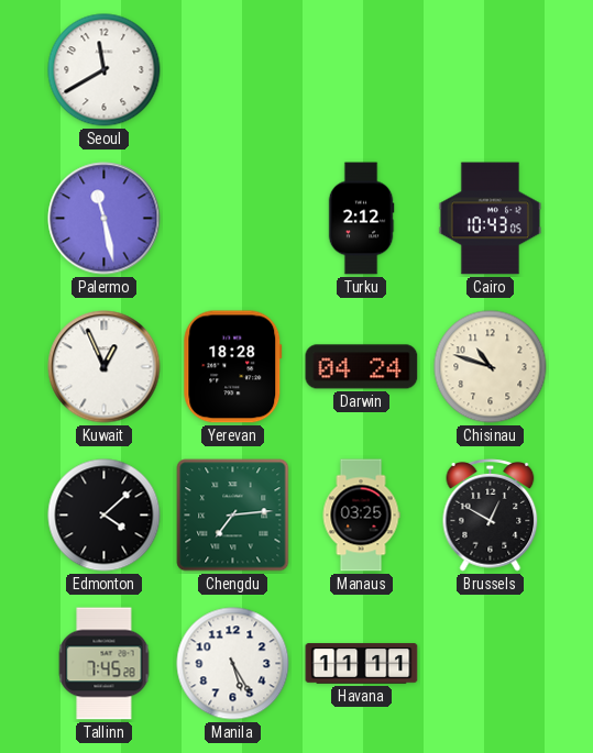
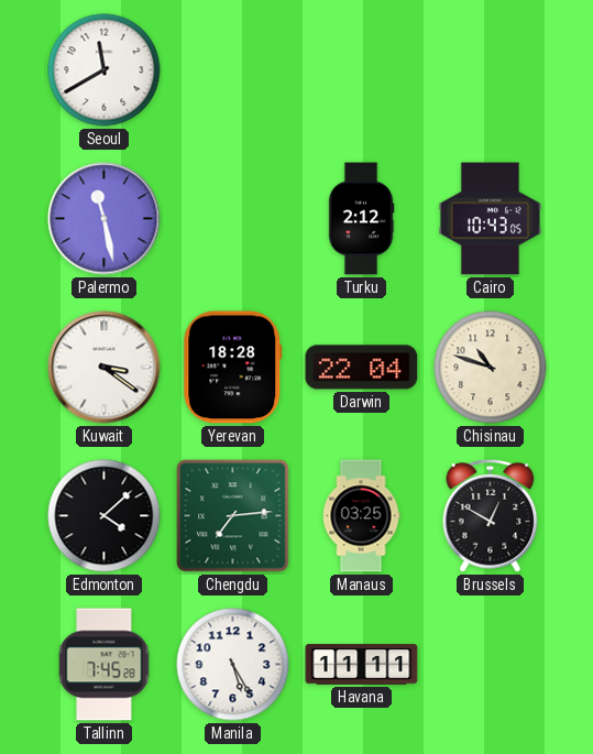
Kuwait: 12:56 -> 3:21 (105, 368)
Darwin: 04:24 -> 22:04 (362, 368)
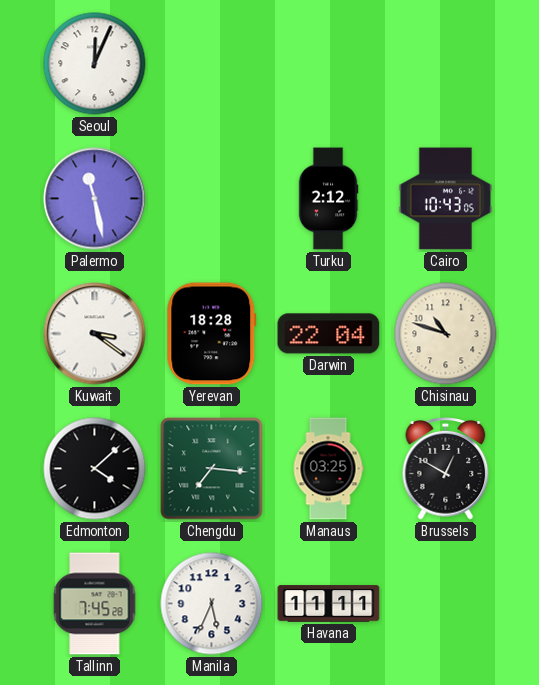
Seoul: 11:40 -> 12:04 (95, 64)
Chengdu: 7:14 -> 7:16 (212, 469)
Manila: 5:25 -> 5:34 (212, 604)
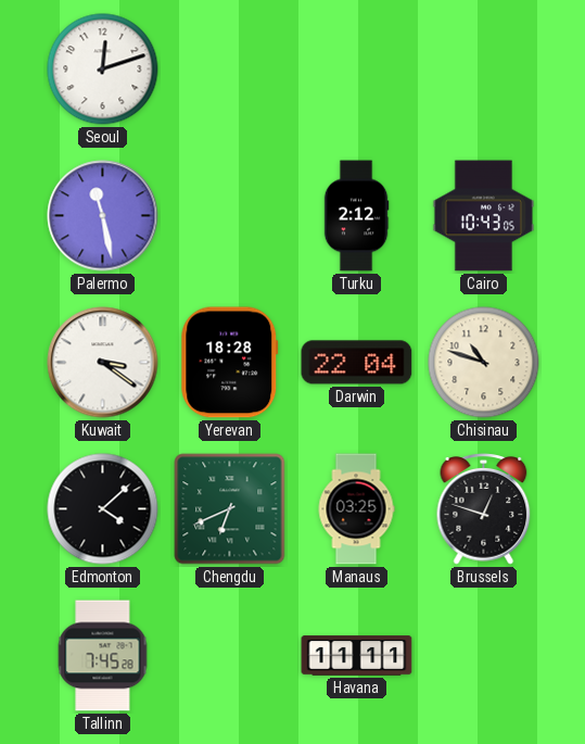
Seoul: 12:04 -> 12:12 (103, 70)
Chengdu: 7:16 -> 6:41 (230, 509)
Brussels: 12:50 -> 12:48 (484, 509)
Manila: 5:34 -> none (212, 604)
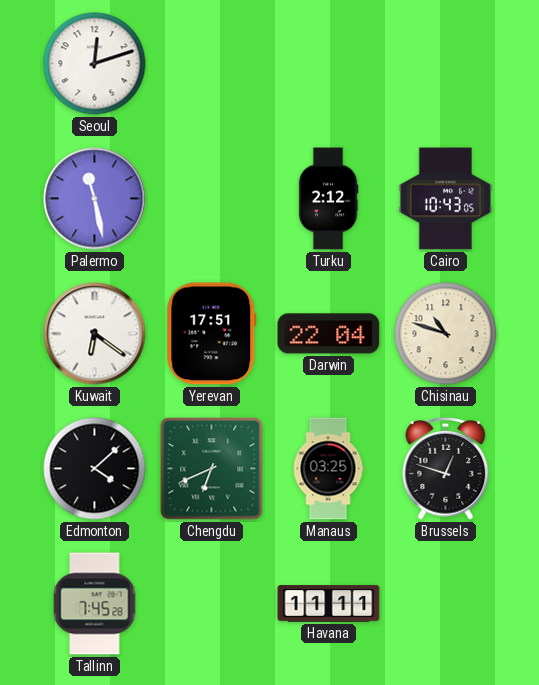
Kuwait: 3:21 -> 6:21 (95, 334)
Yerevan: 18:28 -> 17:51 (212, 334)
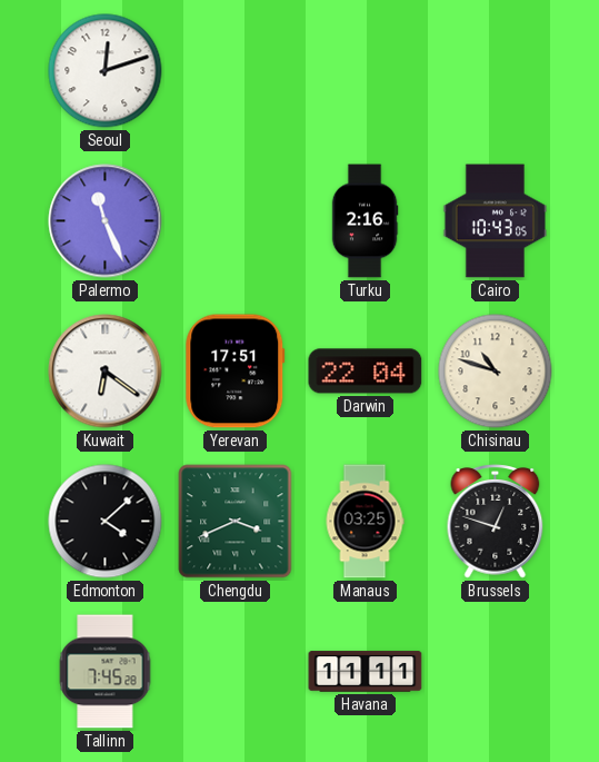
Palermo: 11:28 -> 11:26 (106, 221)
Turku: 2:12 -> 2:16 (365, 221)
Chengdu: 6:41 -> 3:41 (236, 522)
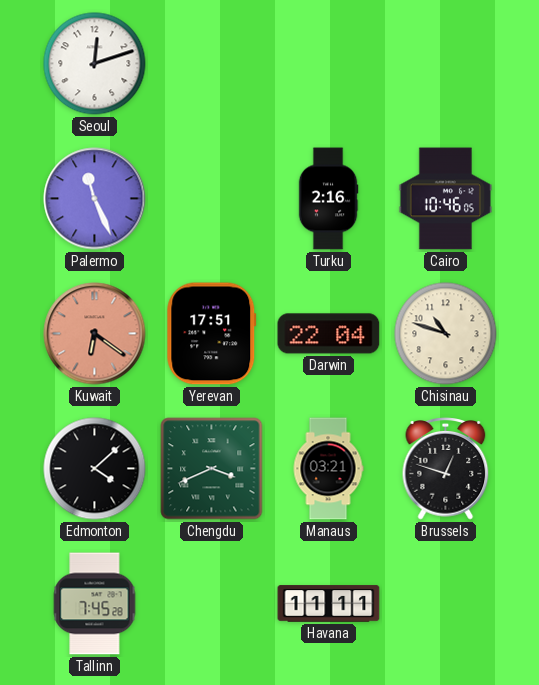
Cairo: 10:43 -> 10:46 (445, 199)
Kuwait dial: white -> salmon (95, 334)
Manaus: 03:25 -> 03:21 (328, 469)
